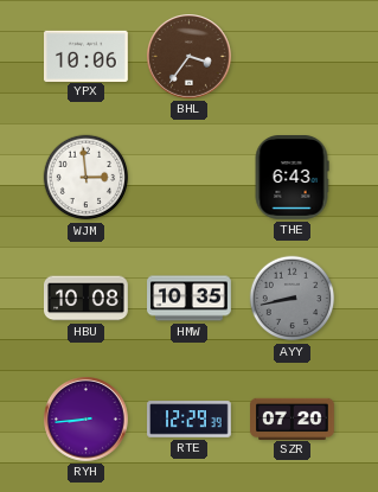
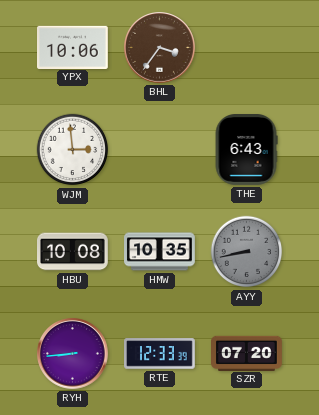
RTE: 12:29 -> 12:33 (160, 354)
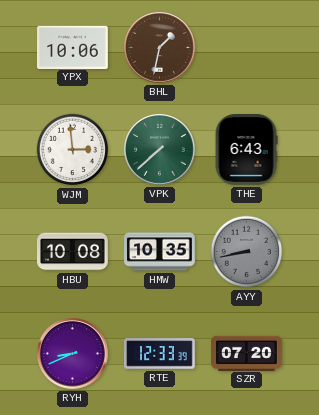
BHL: 3:36 -> 1:32 (160, 48)
VPK: none -> 7:38 (160, 150)
RYH: 8:44 -> 8:41 (73, 354)
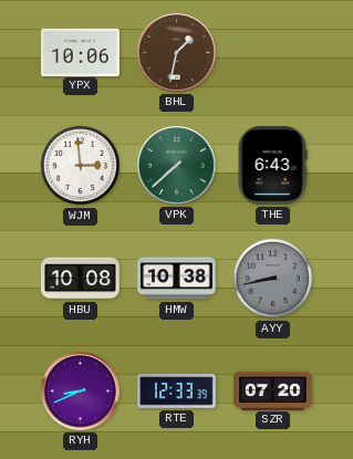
HMW: 10:35 -> 10:38 (177, 279)
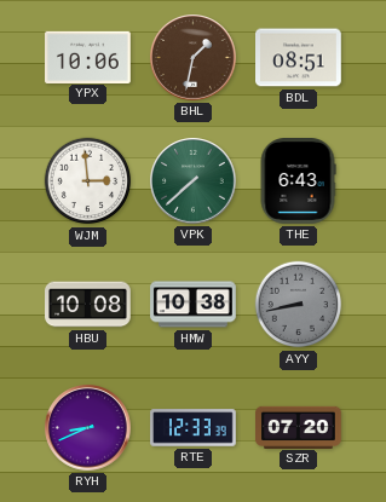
BDL: none -> 08:51 (299, 58)
